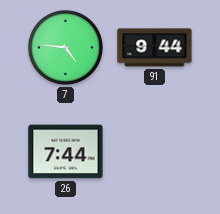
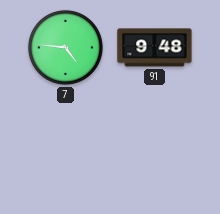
91: 9:44 -> 9:48 (155, 48)
26: 7:44 -> none (66, 152)
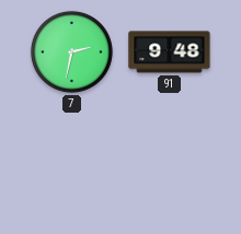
7: 4:46 -> 2:32 (71, 51)
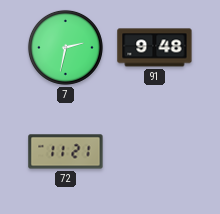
72: none -> 11:21 (66, 152)
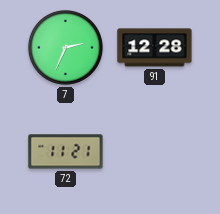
7: 2:32 -> 2:34 (65, 47)
91: 9:48 -> 12:28 (155, 48)
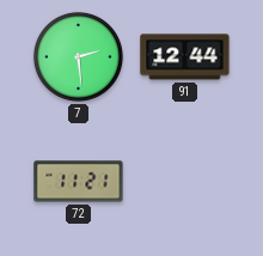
7: 2:34 -> 2:29 (78, 56)
91: 12:28 -> 12:44 (185, 57)
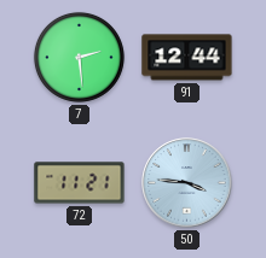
50: none -> 3:46 (187, 183)
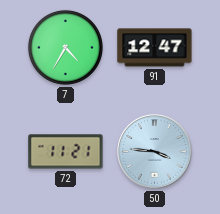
7: 2:29 -> 4:35 (65, 47)
91: 12:44 -> 12:47 (155, 48)
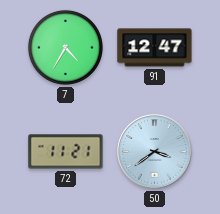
50: 3:46 -> 3:39 (155, 152)
